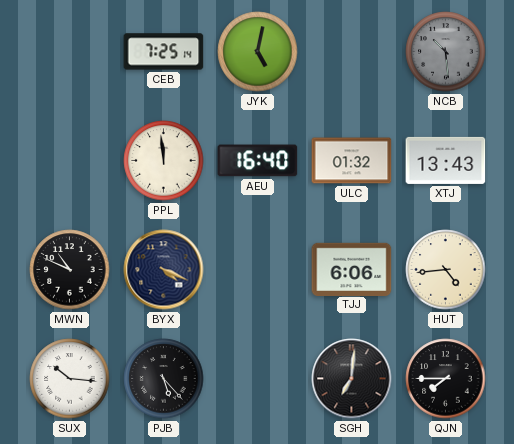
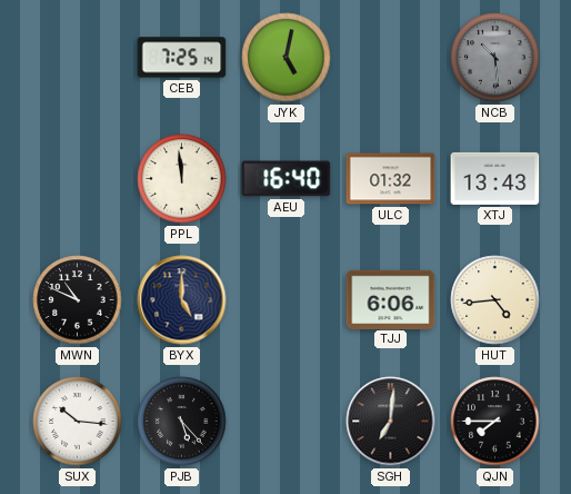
BYX: 4:19 -> 5:00 (182, 300)
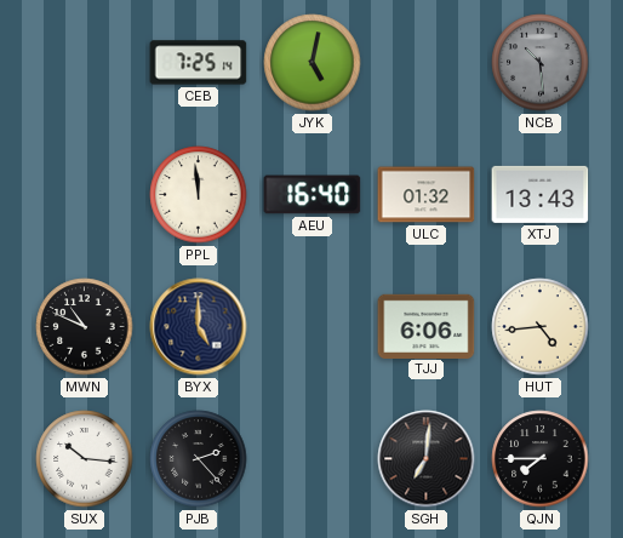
PJB: 5:23 -> 2:23 (199, 459)
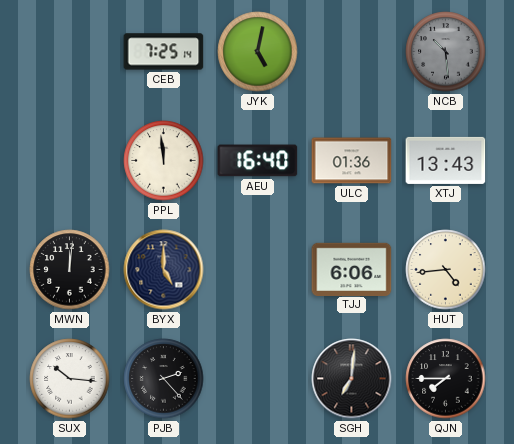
ULC: 01:32 -> 01:36 (352, 161)
MWN: 10:49 -> 12:01 (70, 270)
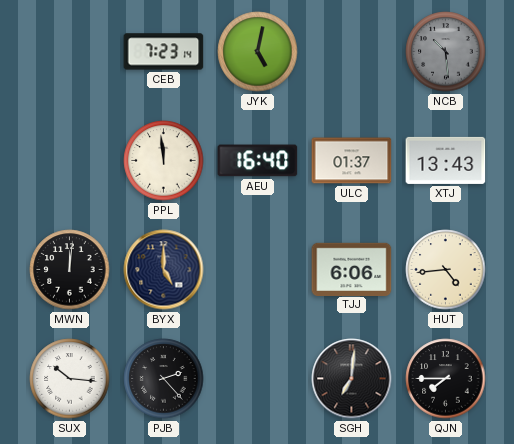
CEB: 7:25 -> 7:23 (164, 52)
ULC: 01:36 -> 01:37 (352, 161)
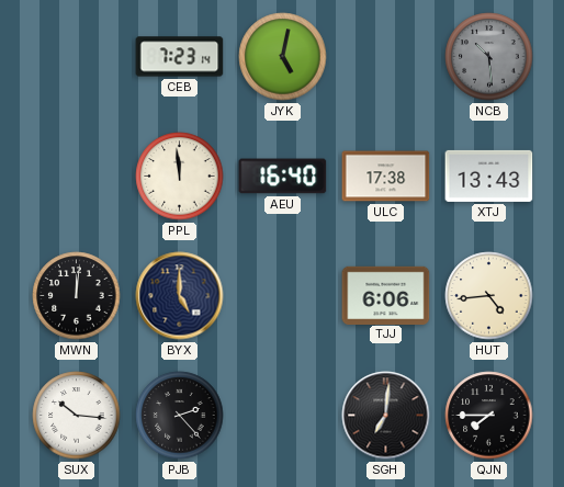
ULC: 01:37 -> 17:38 (386, 177)
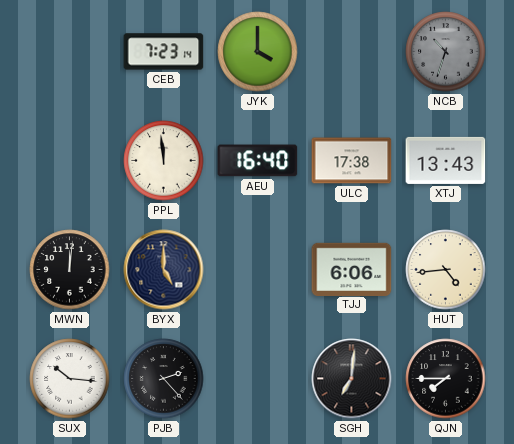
JYK: 5:02 -> 4:00 (258, 52)
NCB: 10:29 -> 10:33 (446, 52)
